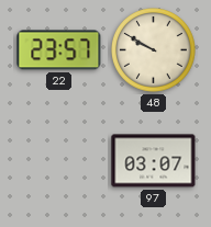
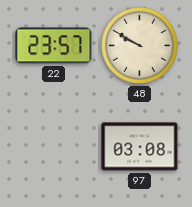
97: 03:07 -> 03:08 (140, 147)
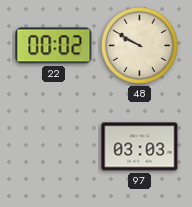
22: 23:57 -> 00:02 (54, 46)
97: 03:08 -> 03:03 (140, 147)
